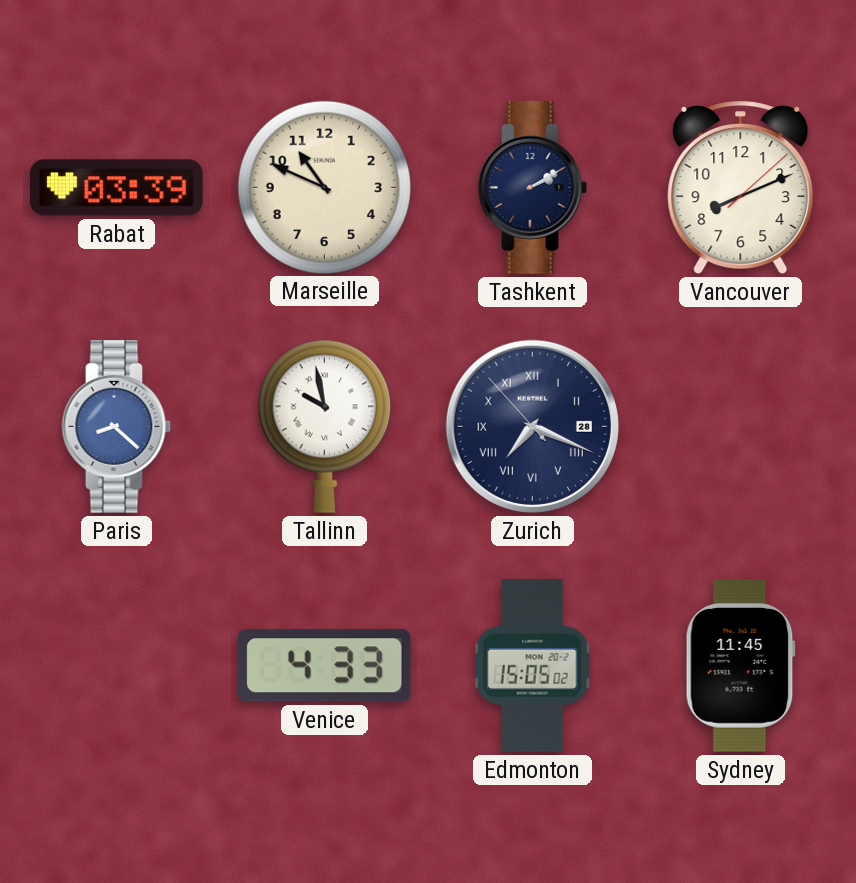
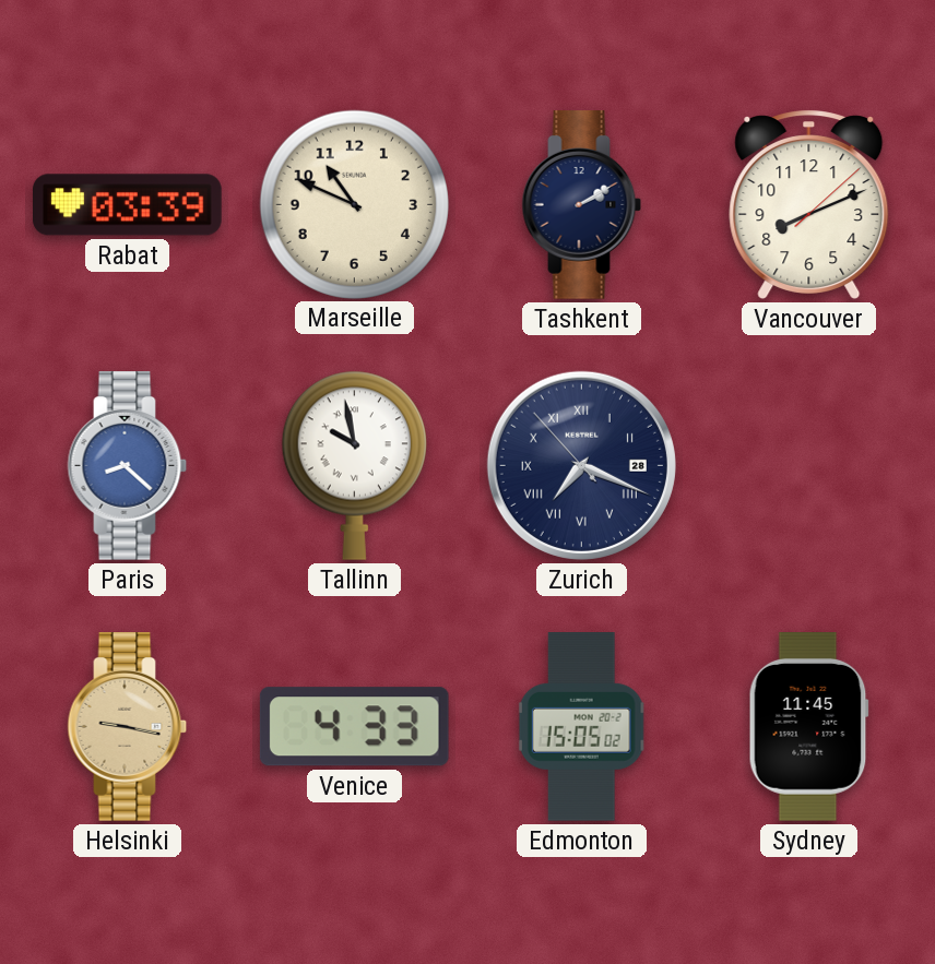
Helsinki: none -> 9:17 (128, 727)
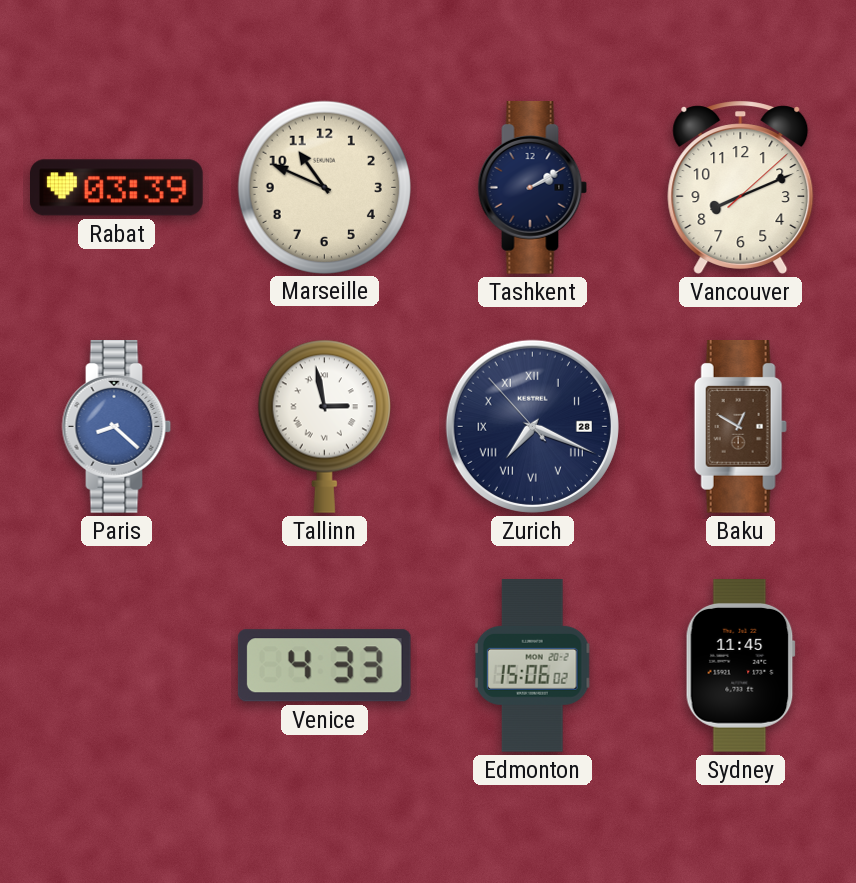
Tallinn: 9:58 -> 2:58 (324, 426)
Baku: none -> 12:50 (740, 427)
Helsinki: 9:17 -> none (128, 727)
Edmonton: 15:05 -> 15:06 (532, 666)
